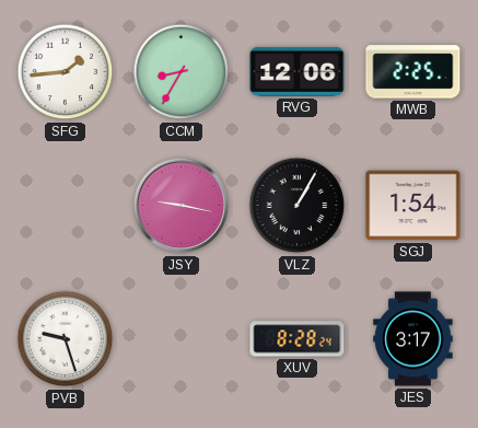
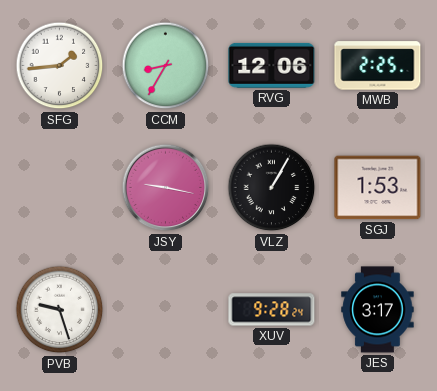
SGJ: 1:54 -> 1:53 (378, 188)
XUV: 8:28 -> 9:28 (272, 310)
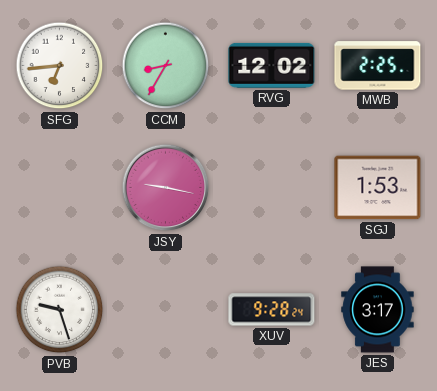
SFG: 1:44 -> 6:44 (60, 66)
RVG: 12:06 -> 12:02 (272, 65)
VLZ: 1:05 -> none (272, 188)
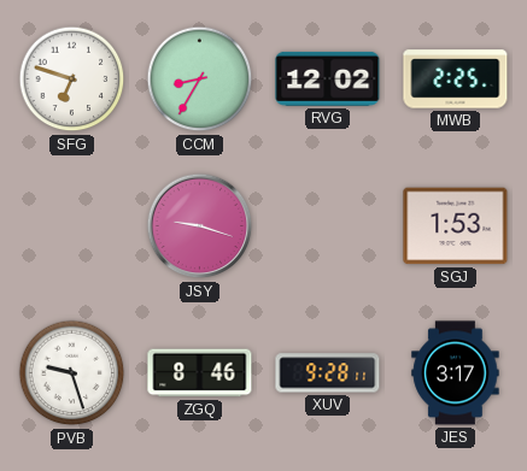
SFG: 6:44 -> 6:48 (72, 80)
JSY: 9:17 -> 9:18 (200, 226)
ZGQ: none -> 8:46 (200, 373)
XUV: 9:28:24 -> 9:28:11 (328, 373)
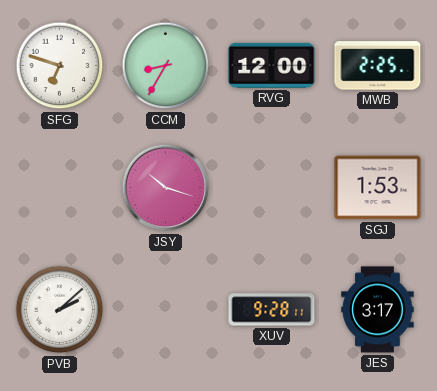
RVG: 12:02 -> 12:00 (272, 65)
JSY: 9:18 -> 10:18 (166, 188)
PVB: 9:27 -> 2:08 (60, 310)
ZGQ: 8:46 -> none (200, 373)
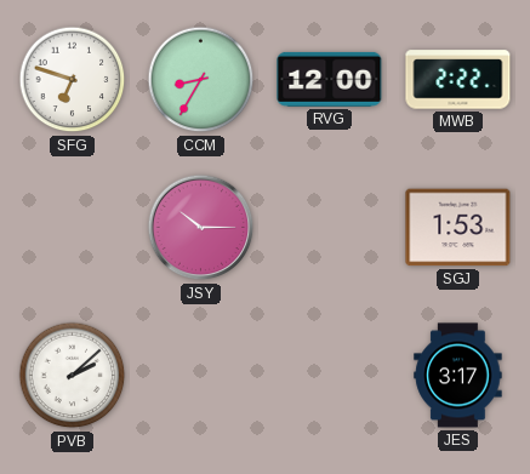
MWB: 2:25 -> 2:22 (458, 80)
JSY: 10:18 -> 10:15 (201, 228)
XUV: 9:28 -> none (272, 310)
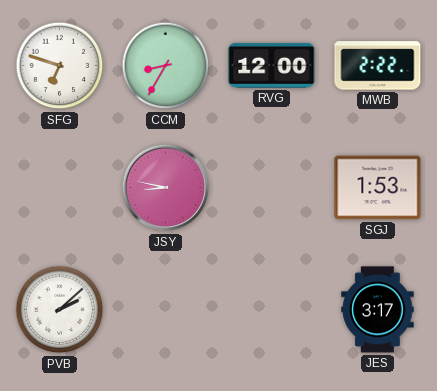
JSY: 10:15 -> 8:47 (166, 188)
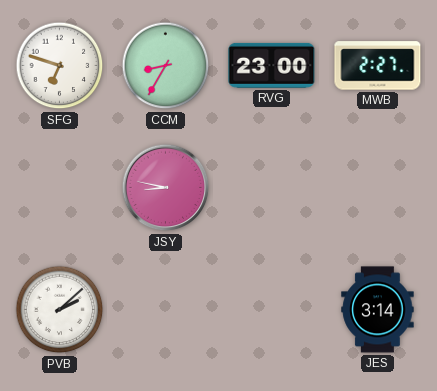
RVG: 12:00 -> 23:00 (272, 65)
MWB: 2:22 -> 2:27 (378, 66)
SGJ: 1:53 -> none (378, 188)
JES: 3:17 -> 3:14 (378, 310)
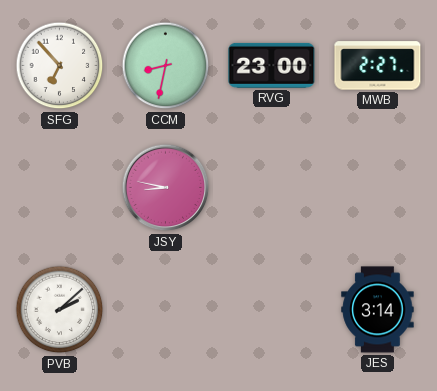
SFG: 6:48 -> 6:53 (60, 66)
CCM: 8:35 -> 8:32 (166, 66)
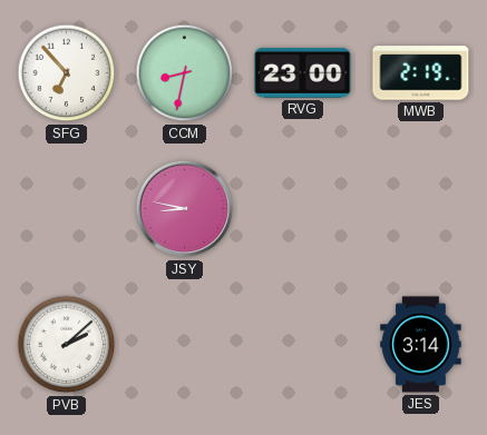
MWB: 2:27 -> 2:19 (421, 73)
